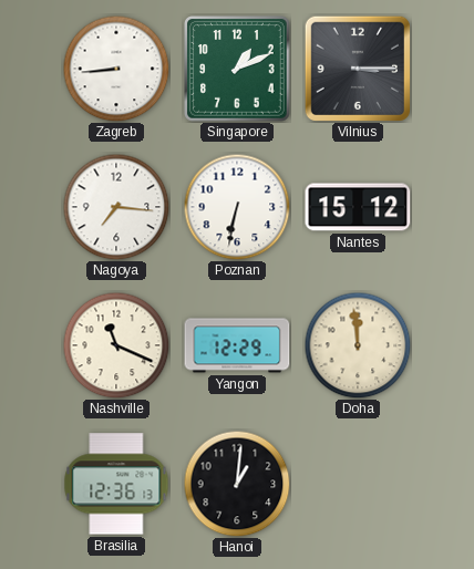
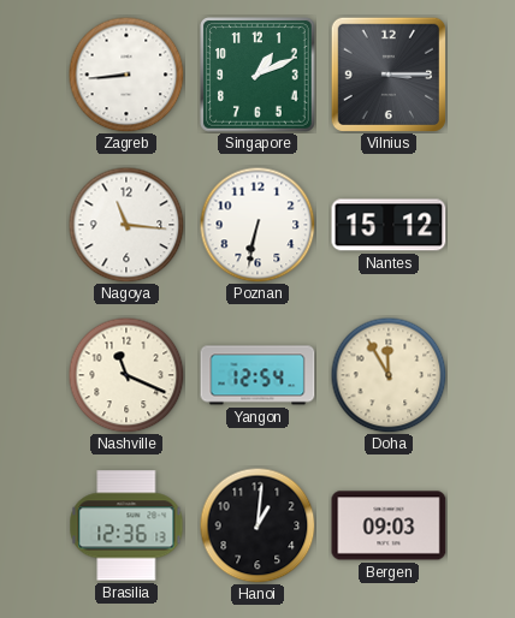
Nagoya: 7:16 -> 11:16 (126, 225)
Yangon: 12:29 -> 12:54 (257, 375)
Doha: 11:59 -> 11:55 (389, 375)
Bergen: none -> 09:03 (389, 525)
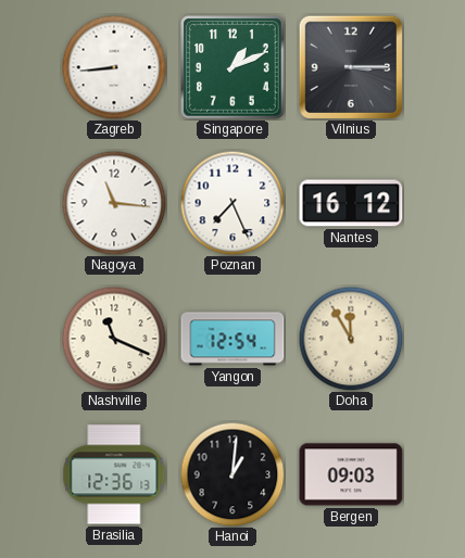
Poznan: 6:32 -> 7:26 (232, 203)
Nantes: 15:12 -> 16:12 (351, 203)
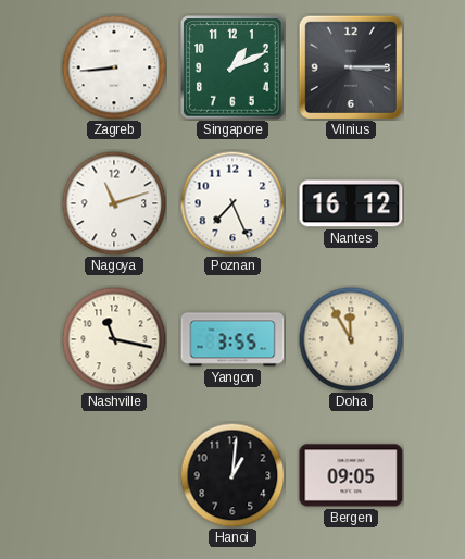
Nagoya: 11:16 -> 11:12 (114, 203)
Nashville: 11:19 -> 11:17 (114, 339)
Yangon: 12:54 -> 3:55 (232, 339)
Brasilia: 12:36 -> none (114, 474)
Bergen: 09:03 -> 09:05 (351, 475)
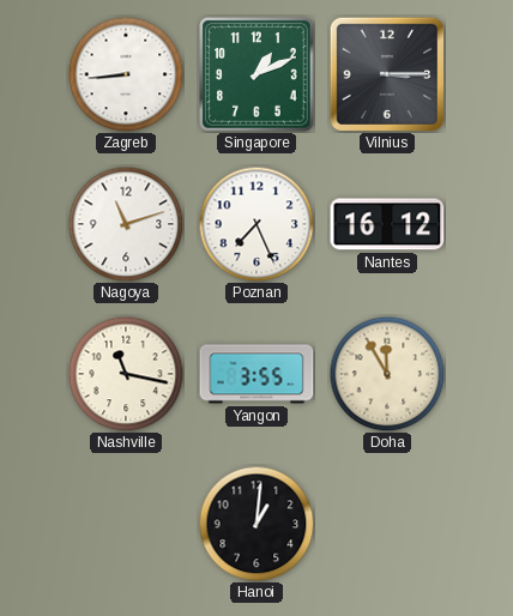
Bergen: 09:05 -> none (351, 475)
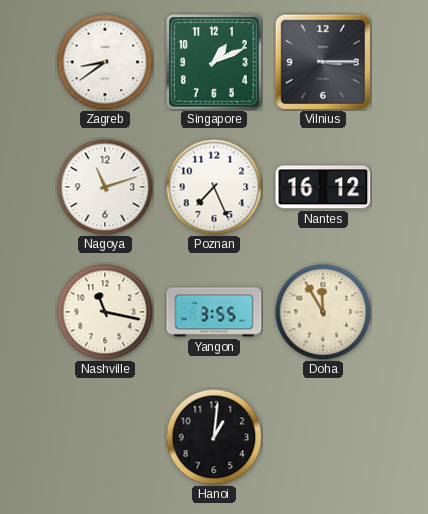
Zagreb: 8:44 -> 8:39 (105, 62)
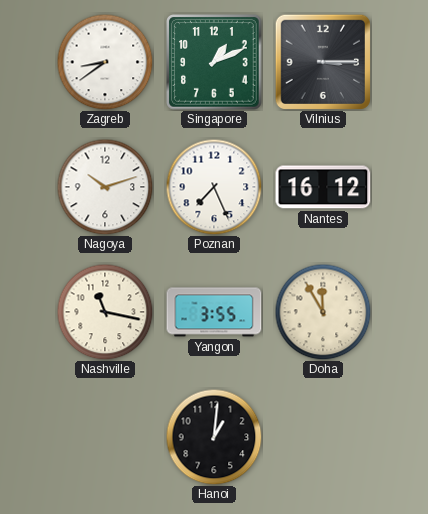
Nagoya: 11:12 -> 10:12 (105, 187)
